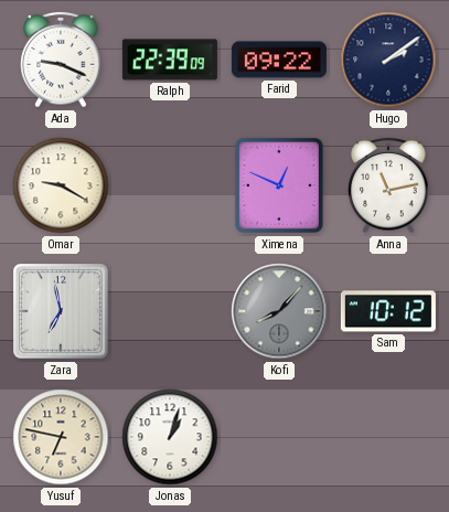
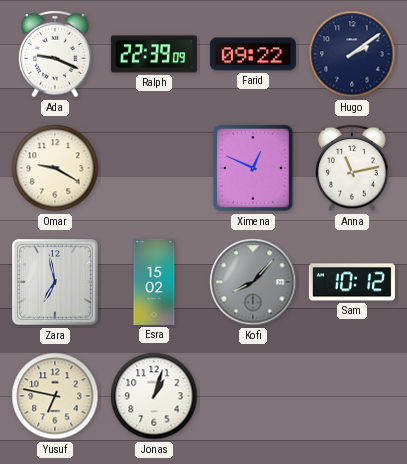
Esra: none -> 15:02 (154, 282)
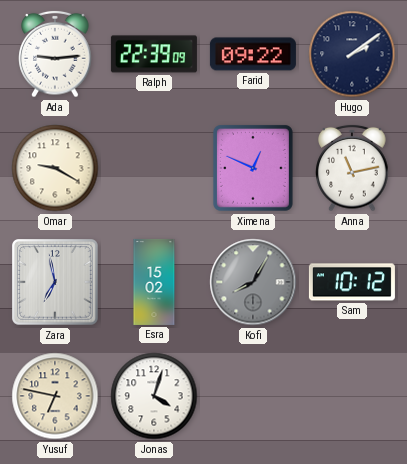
Ada: 9:19 -> 9:14 (55, 54)
Kofi: 8:07 -> 8:05 (253, 282)
Jonas: 1:03 -> 4:03 (154, 396)
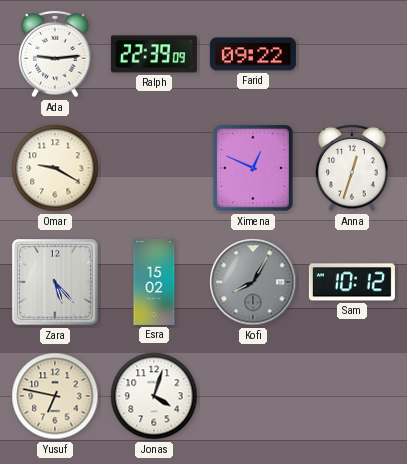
Hugo: 2:09 -> none (352, 54)
Anna: 11:13 -> 12:33 (352, 168)
Zara: 6:58 -> 5:23 (56, 283)
